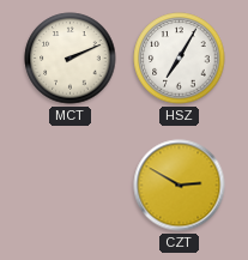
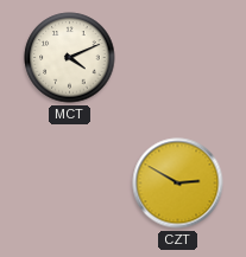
MCT: 2:11 -> 4:11 (70, 58)
HSZ: 7:05 -> none (180, 59)
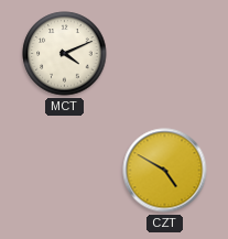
CZT: 2:50 -> 4:50 (165, 171)
